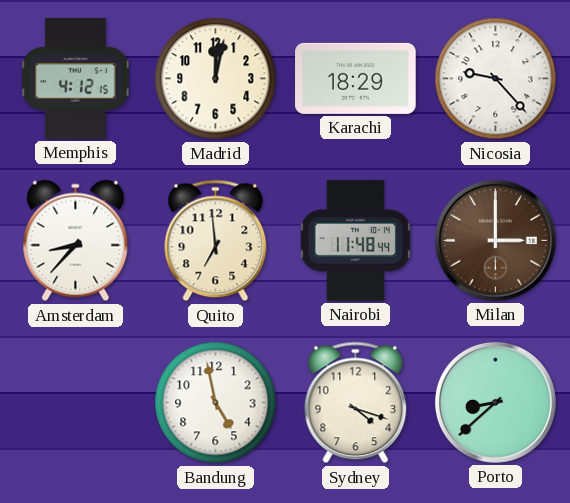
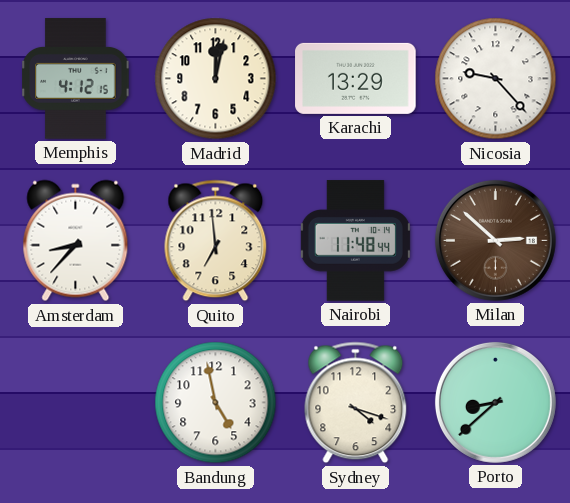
Karachi: 18:29 -> 13:29 (356, 78)
Milan: 3:00 -> 2:52 (495, 240)
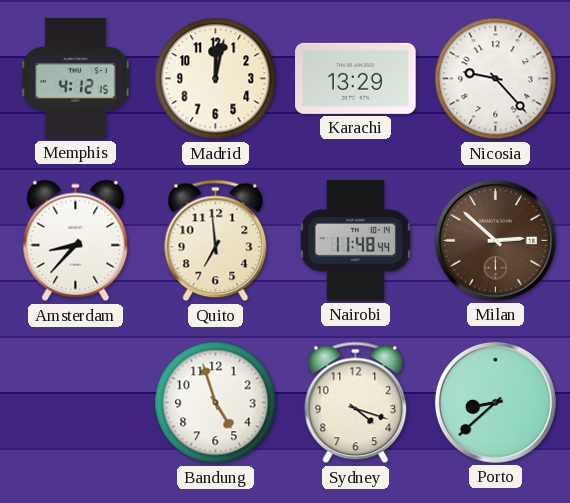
Bandung: 4:58 -> 4:57 (216, 403)
